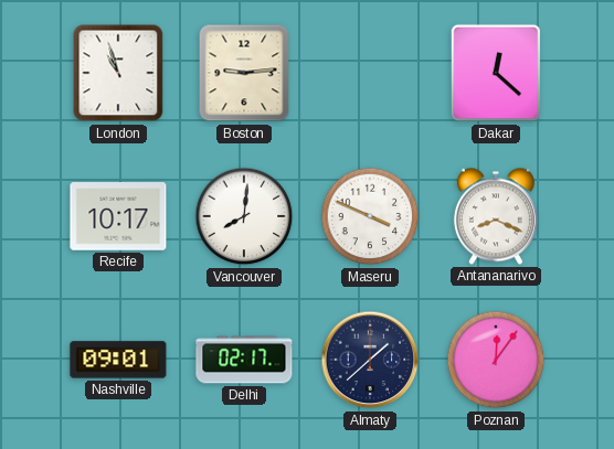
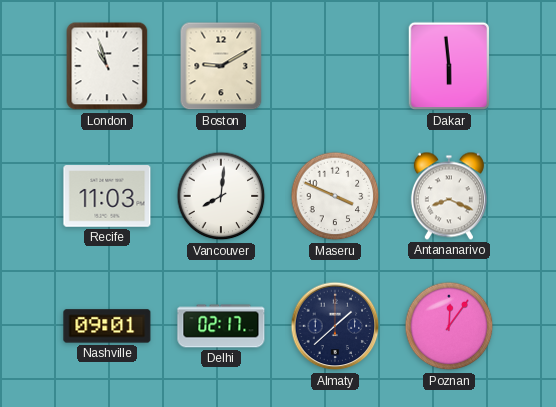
Boston: 9:14 -> 9:10 (221, 66)
Dakar: 12:22 -> 5:59 (449, 66)
Recife: 10:17 -> 11:03 (107, 196)
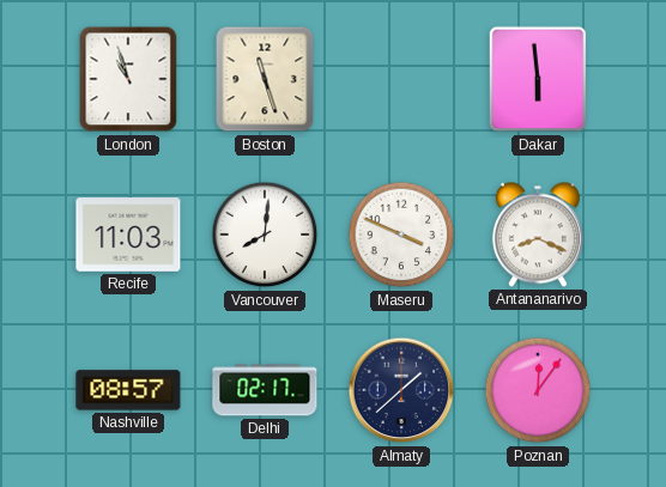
Boston: 9:10 -> 11:27 (265, 79)
Nashville: 09:01 -> 08:57 (128, 390)
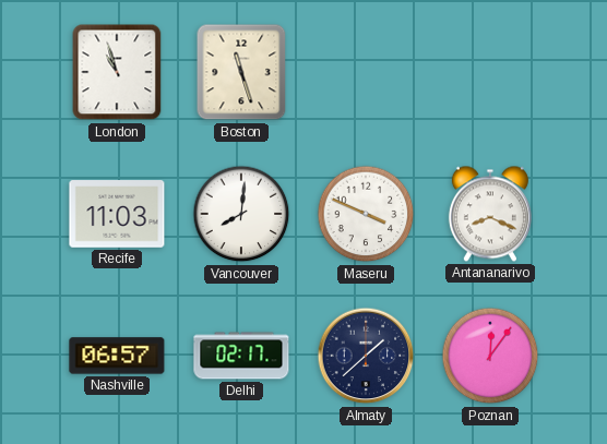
Dakar: 5:59 -> none (538, 79)
Nashville: 08:57 -> 06:57 (117, 356)
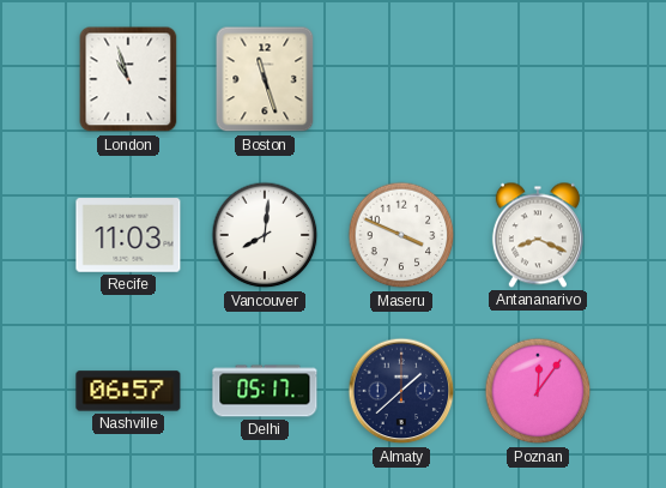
Delhi: 02:17 -> 05:17 (265, 391)
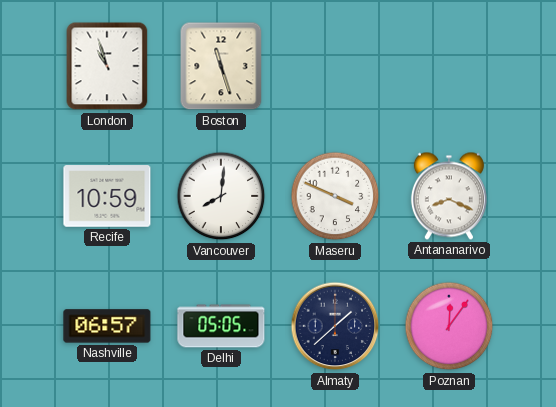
Recife: 11:03 -> 10:59 (107, 196)
Delhi: 05:17 -> 05:05 (221, 326)
